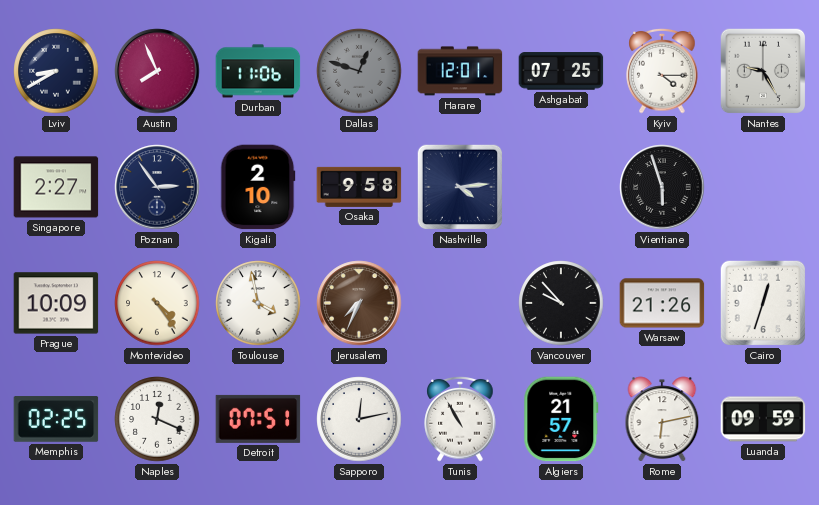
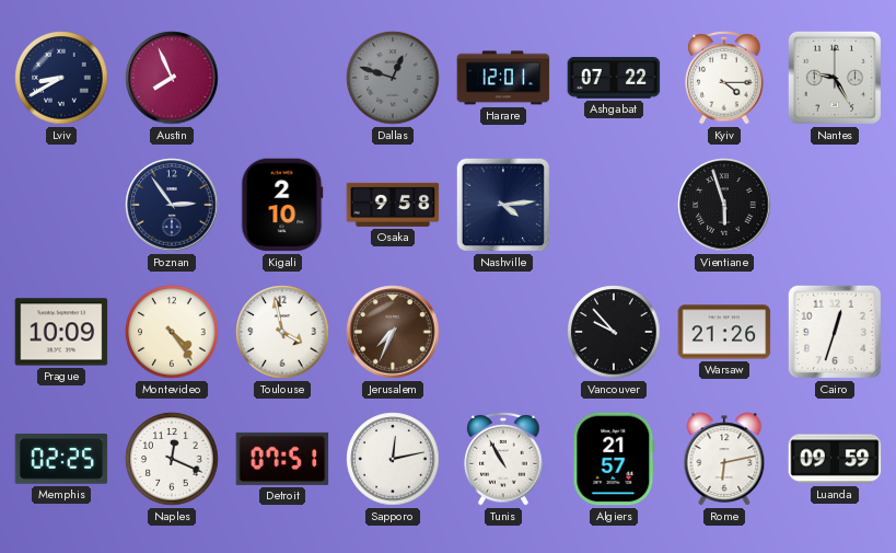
Durban: 11:06 -> none (258, 71)
Ashgabat: 07:25 -> 07:22 (614, 78)
Singapore: 2:27 -> none (56, 187)
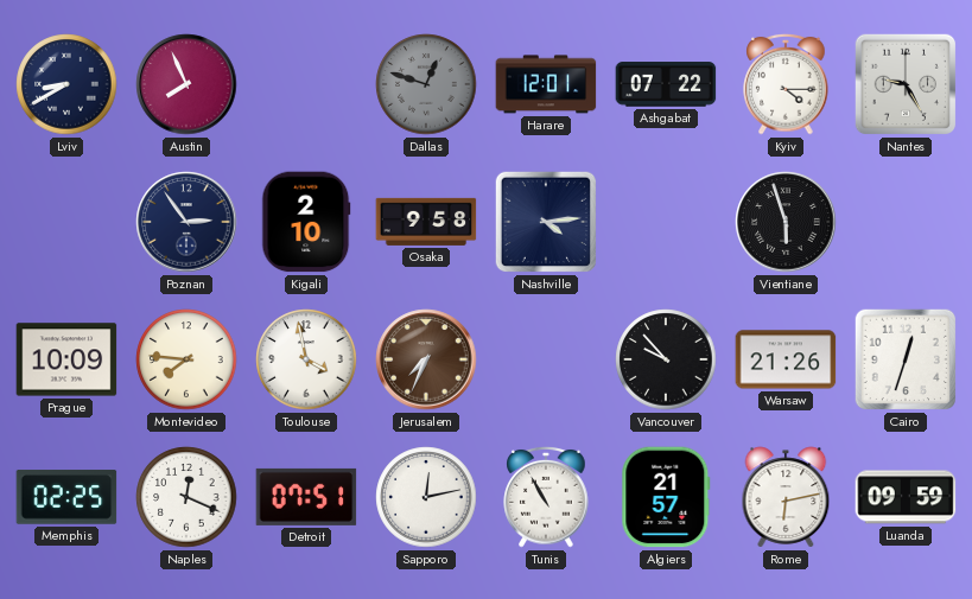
Montevideo: 4:24 -> 7:46 (186, 359)
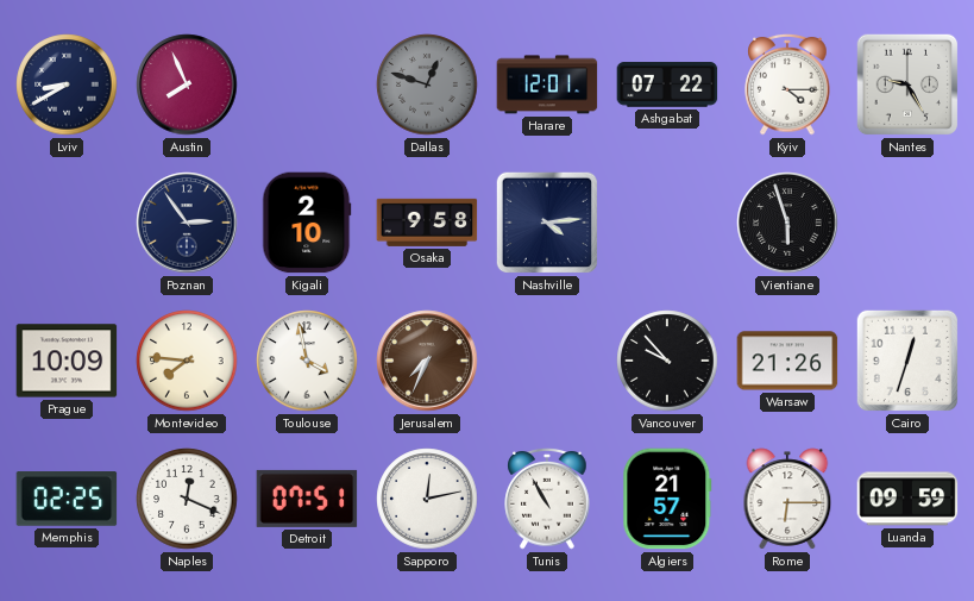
Rome: 6:13 -> 6:15 (787, 499)
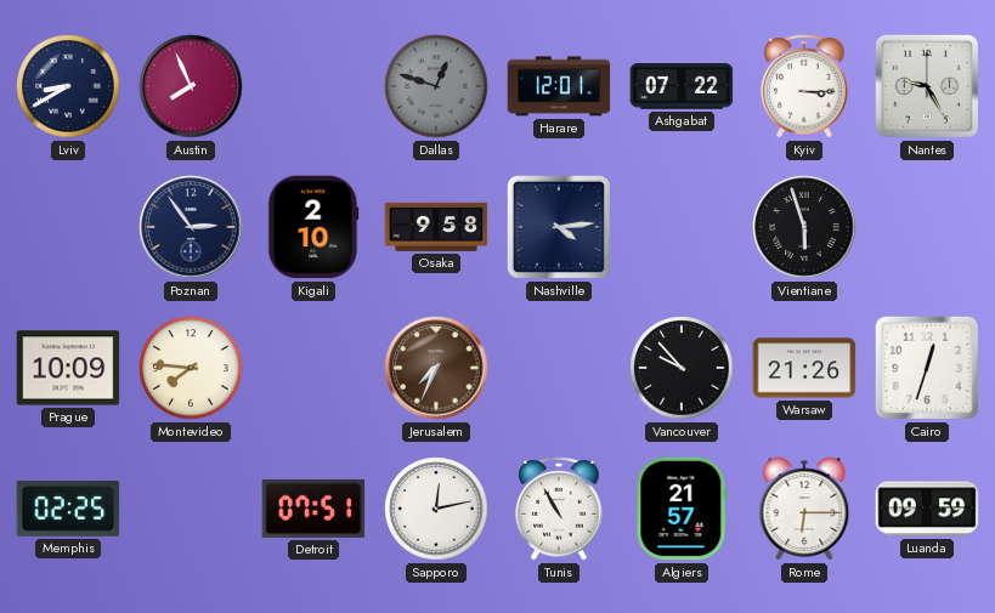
Kyiv: 4:15 -> 3:15 (804, 87)
Toulouse: 3:58 -> none (307, 361)
Naples: 12:19 -> none (187, 499)
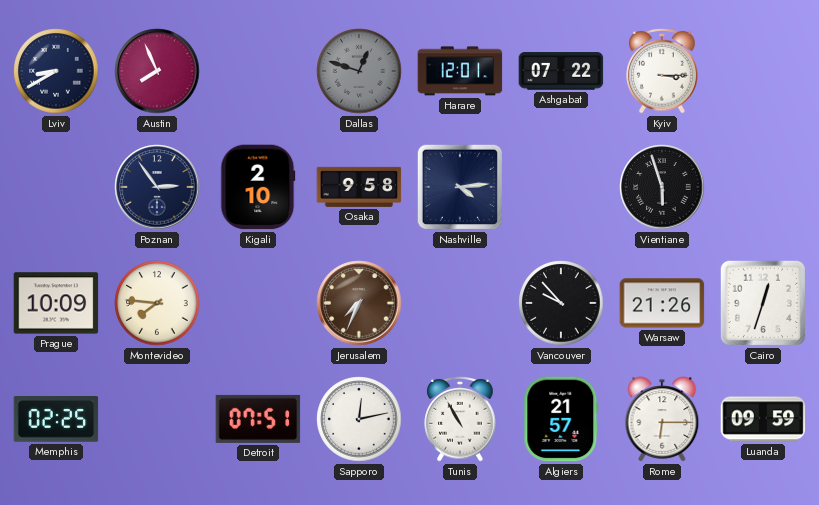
Nantes: 9:25 -> none (927, 86)
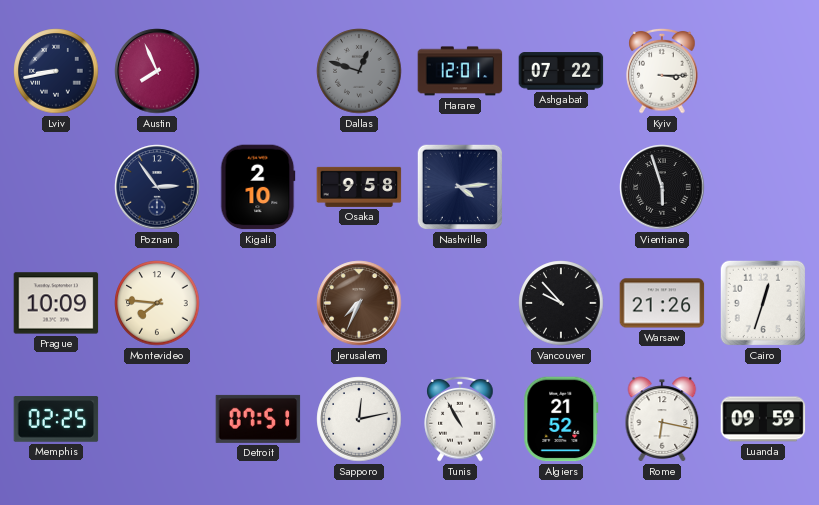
Lviv: 8:40 -> 8:43 (56, 71)
Algiers: 21:57 -> 21:52 (561, 419)
Rome: 6:15 -> 6:17 (662, 419)
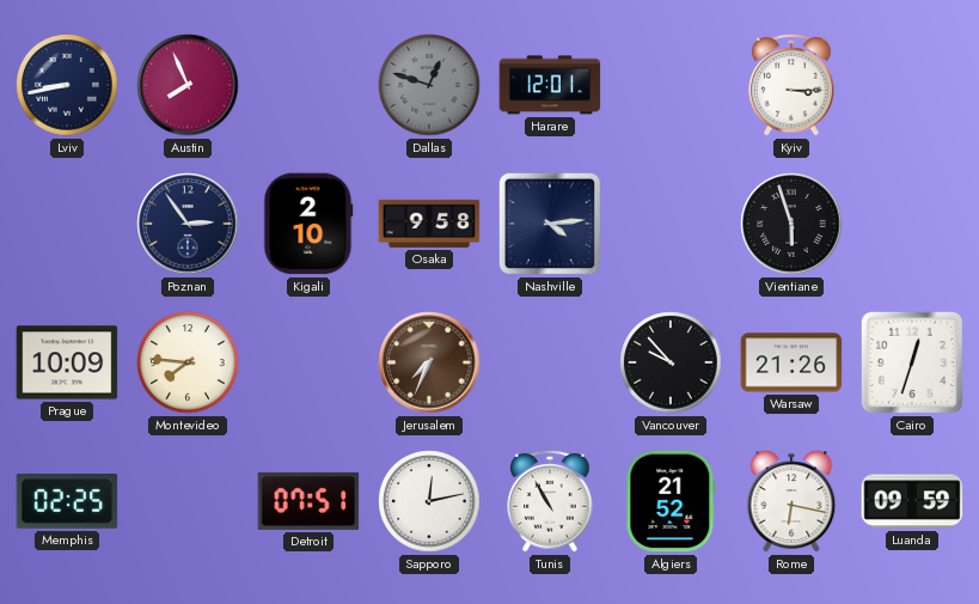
Ashgabat: 07:22 -> none (561, 71)
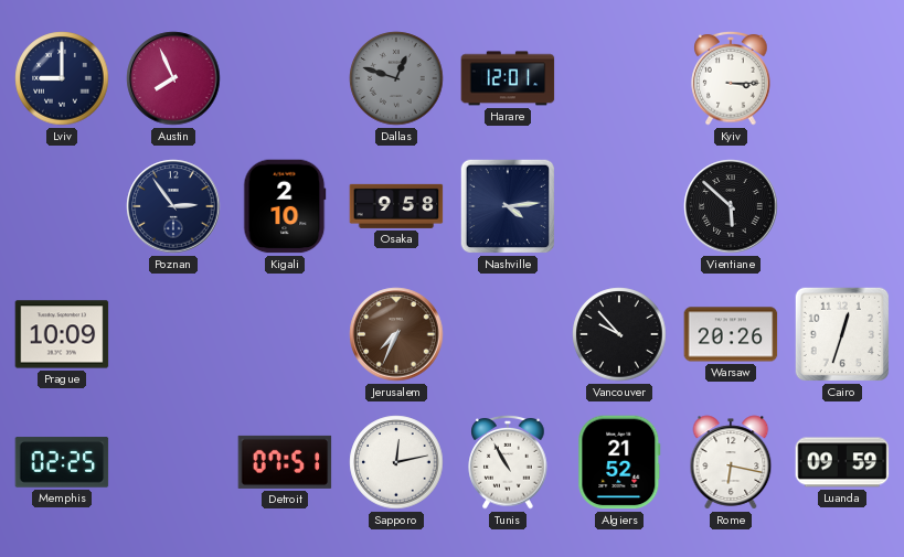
Lviv: 8:43 -> 9:00 (62, 78)
Vientiane: 5:57 -> 5:52 (731, 206)
Montevideo: 7:46 -> none (188, 362)
Warsaw: 21:26 -> 20:26 (731, 334)
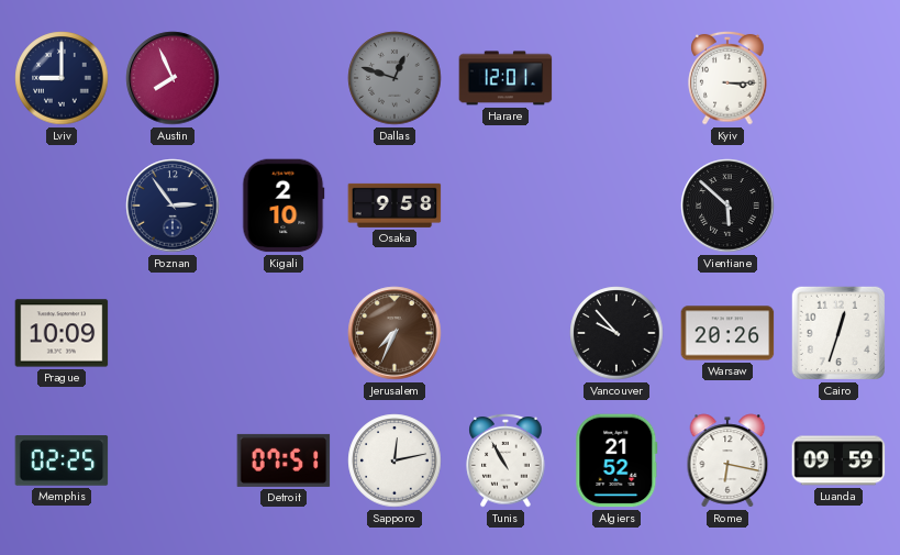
Nashville: 4:14 -> none (508, 206)
